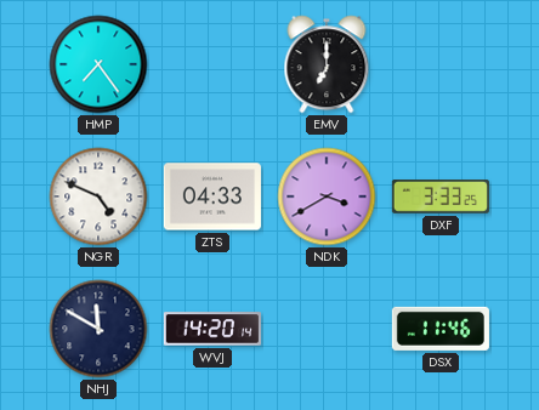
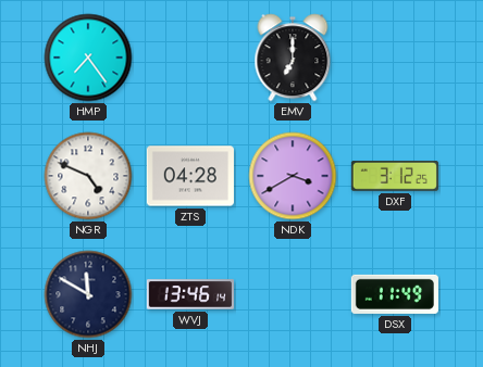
ZTS: 04:33 -> 04:28 (190, 176)
DXF: 3:33 -> 3:12 (395, 177)
WVJ: 14:20 -> 13:46 (190, 294)
DSX: 11:46 -> 11:49 (395, 294)
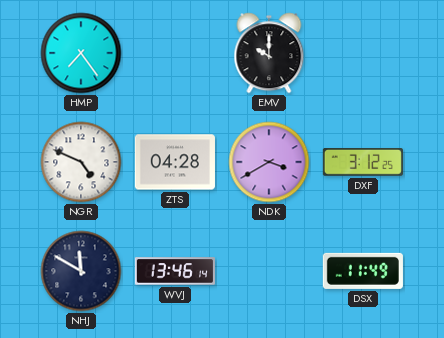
EMV: 7:00 -> 10:00 (269, 53)
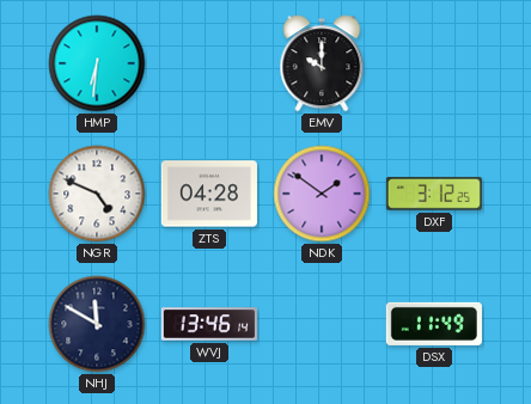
HMP: 7:24 -> 6:31 (97, 63)
NDK: 3:40 -> 1:51 (322, 194)
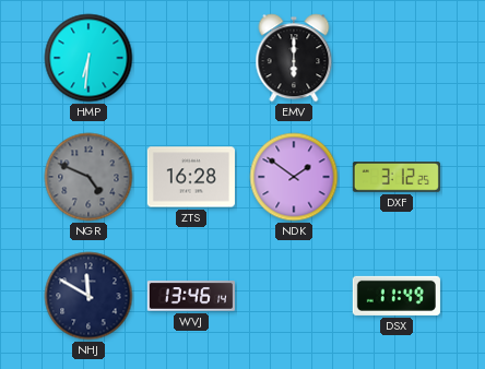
EMV: 10:00 -> 6:00 (294, 58)
NGR dial: white -> grey (88, 177)
ZTS: 04:28 -> 16:28 (191, 177)
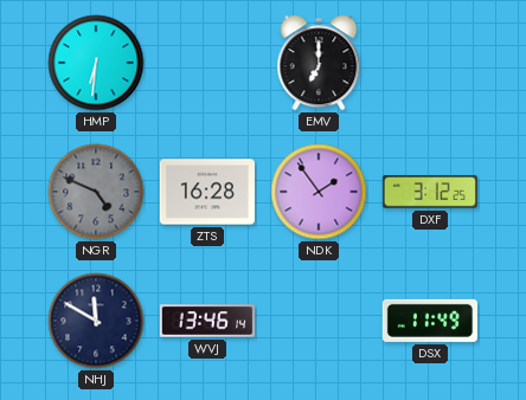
EMV: 6:00 -> 7:00 (319, 63)
NDK: 1:51 -> 1:54 (319, 192)
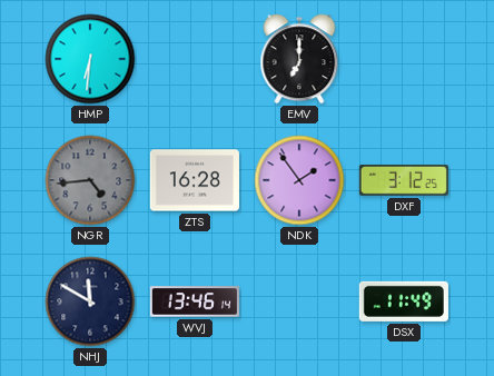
NGR: 4:49 -> 4:44 (90, 180)
